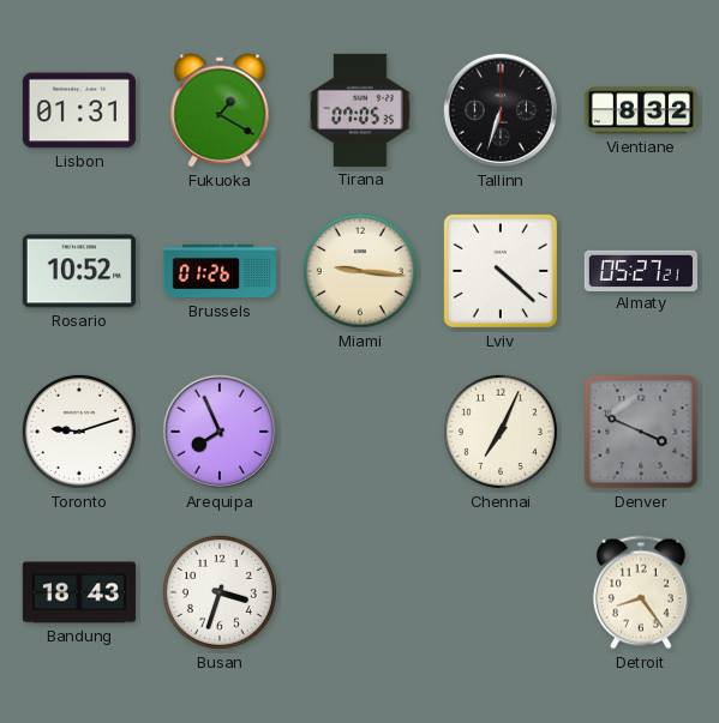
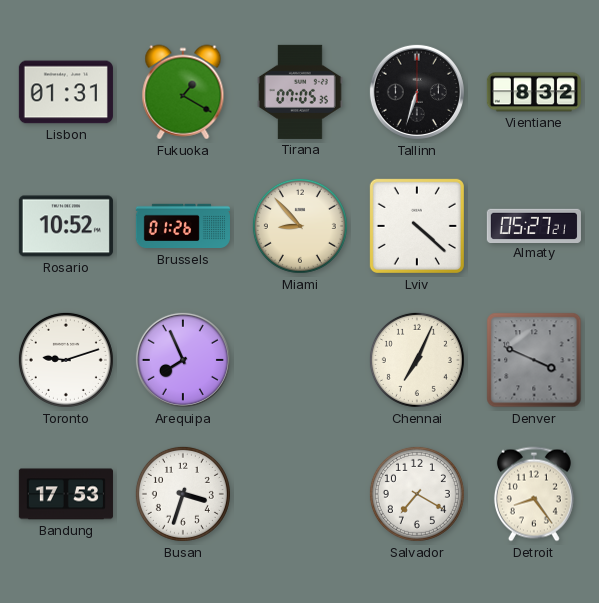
Miami: 9:16 -> 8:53 (300, 226)
Bandung: 18:43 -> 17:53 (66, 494)
Salvador: none -> 7:20 (417, 494)
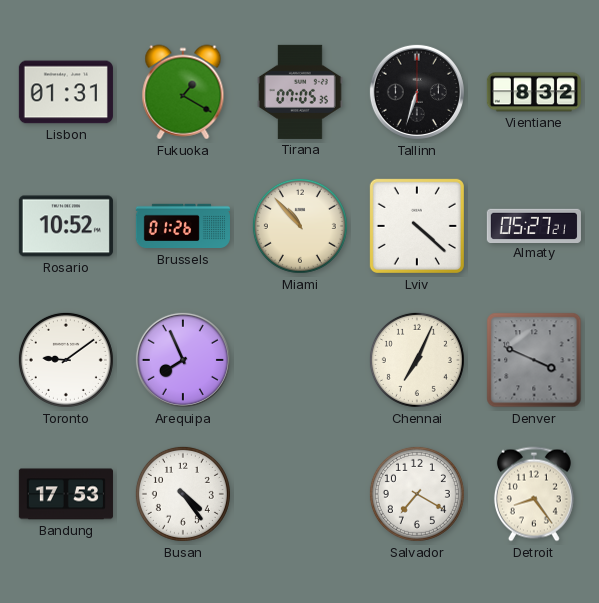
Miami: 8:53 -> 10:53 (300, 226)
Toronto: 9:12 -> 9:09 (66, 360)
Busan: 3:33 -> 4:24 (183, 494)
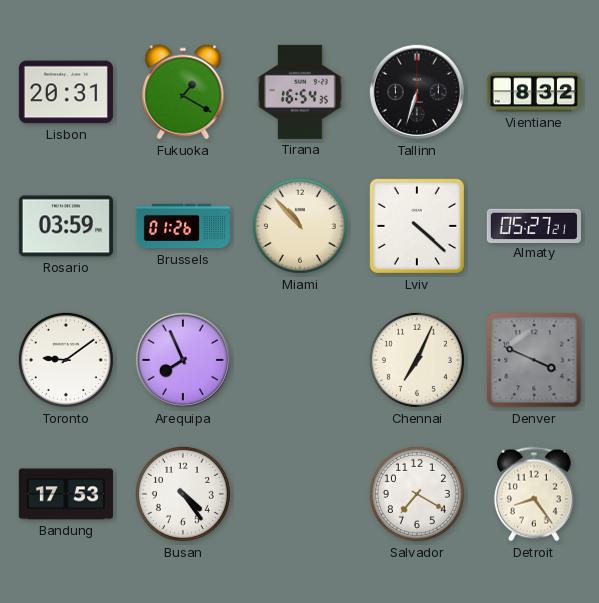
Lisbon: 01:31 -> 20:31 (66, 92)
Tirana: 07:05 -> 16:54 (301, 92)
Rosario: 10:52 -> 03:59 (66, 226)
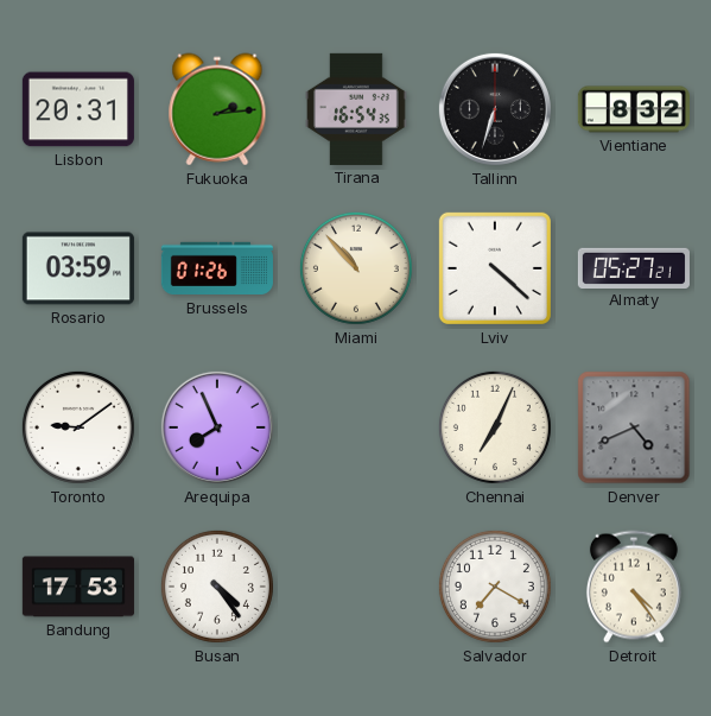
Fukuoka: 1:20 -> 2:14 (217, 109)
Denver: 3:49 -> 4:41 (634, 427)
Detroit: 8:24 -> 4:24 (634, 587)
